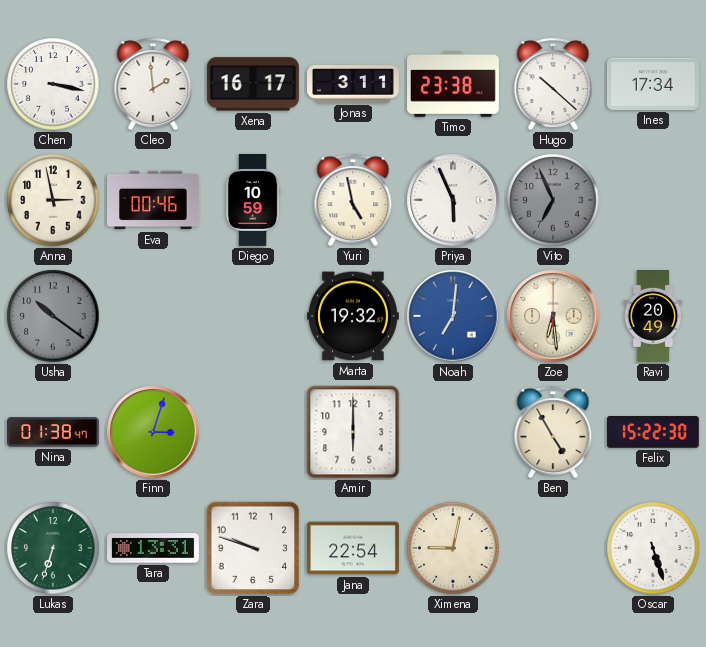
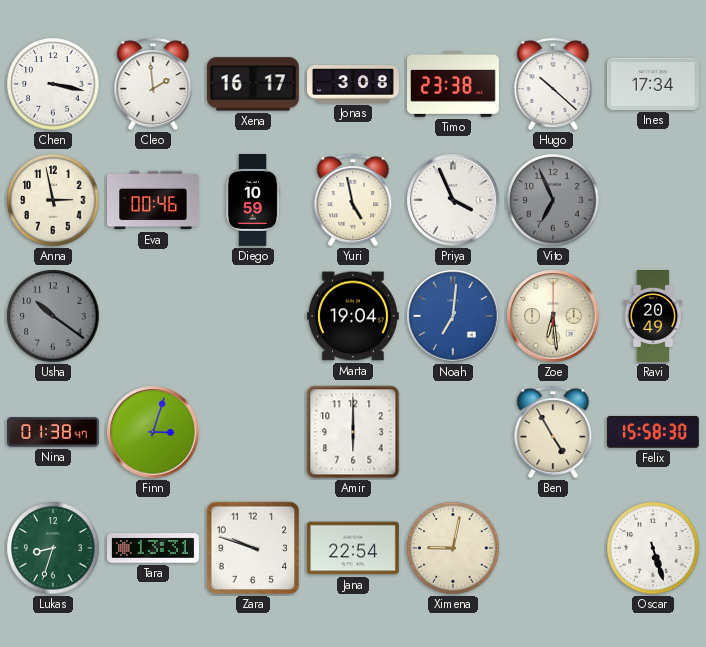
Jonas: 3:11 -> 3:08 (354, 84)
Priya: 5:56 -> 3:56 (453, 200)
Marta: 19:32 -> 19:04 (353, 316)
Felix: 15:22 -> 15:58 (653, 433)
Lukas: 6:33 -> 8:33 (53, 548)
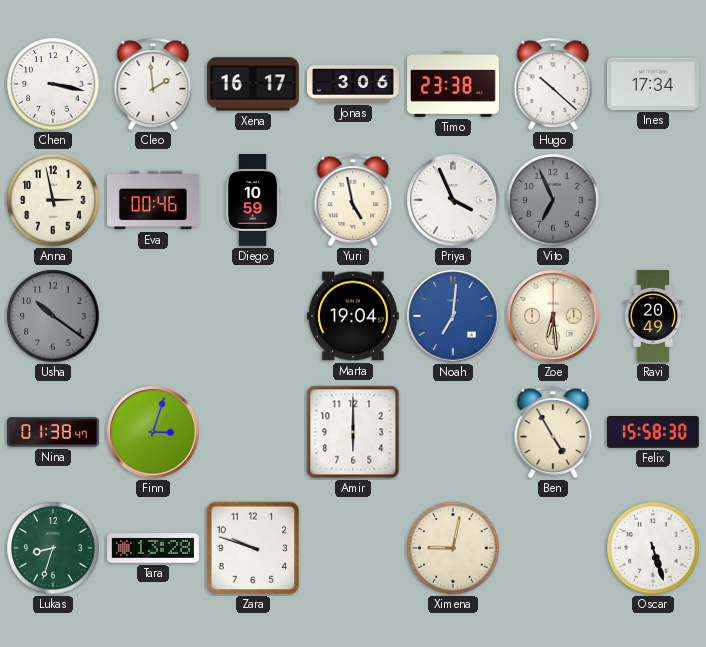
Jonas: 3:08 -> 3:06 (354, 84)
Tara: 13:31 -> 13:28 (154, 548)
Jana: 22:54 -> none (353, 548)
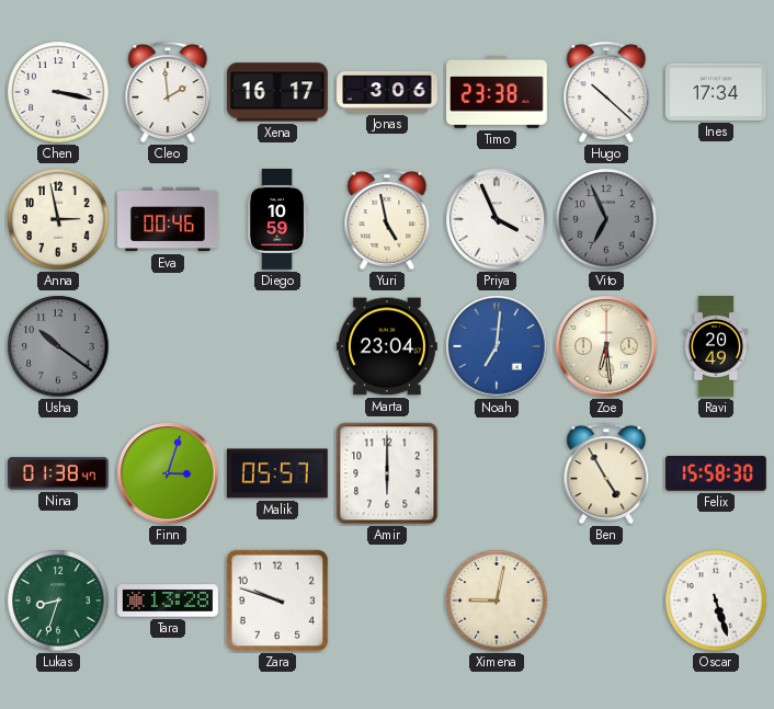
Marta: 19:04 -> 23:04 (387, 346)
Malik: none -> 05:57 (277, 473)
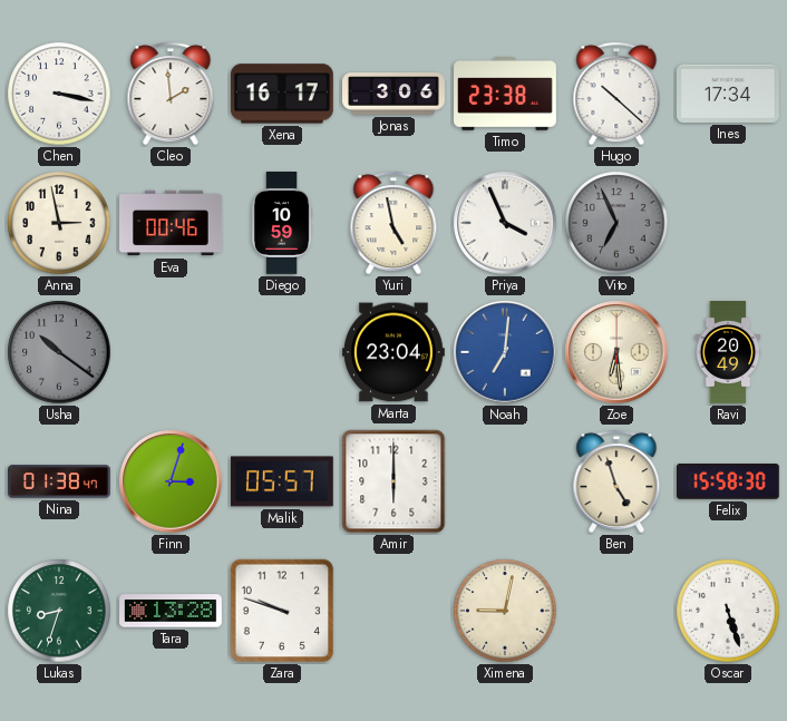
Ben: 4:55 -> 4:57 (616, 481)
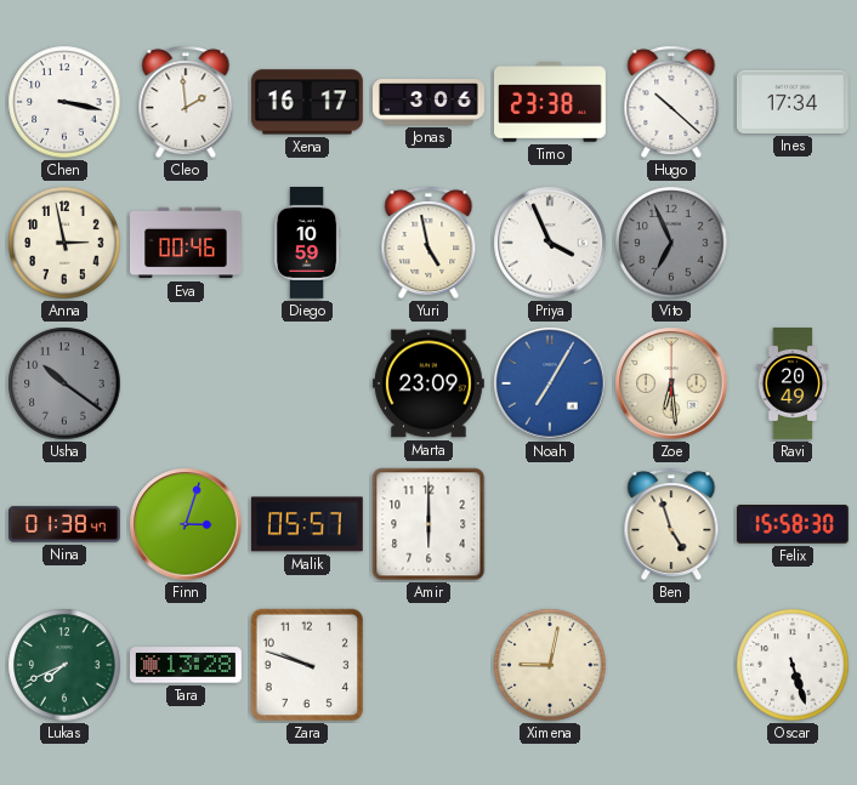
Marta: 23:04 -> 23:09 (428, 383)
Noah: 7:01 -> 7:05 (550, 383)
Lukas: 8:33 -> 7:41 (64, 665)
